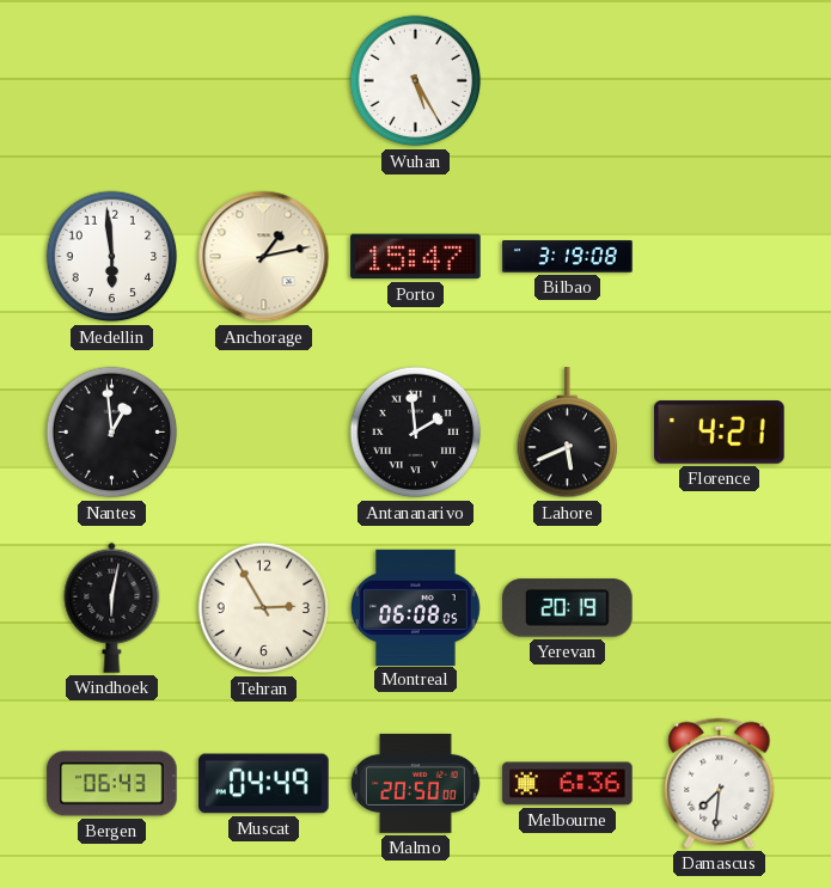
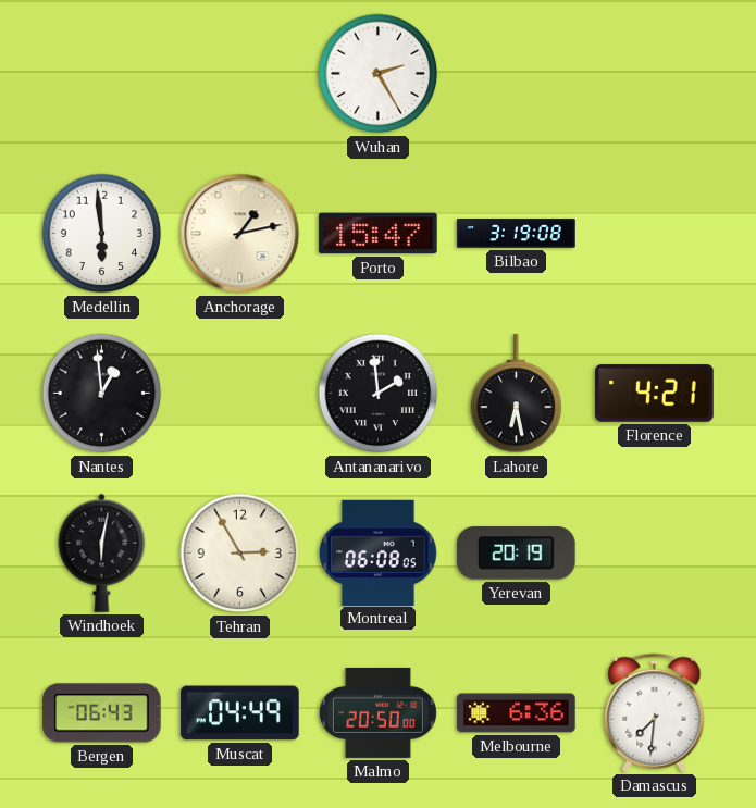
Wuhan: 5:25 -> 2:25 (379, 74)
Lahore: 5:41 -> 6:28 (517, 394)
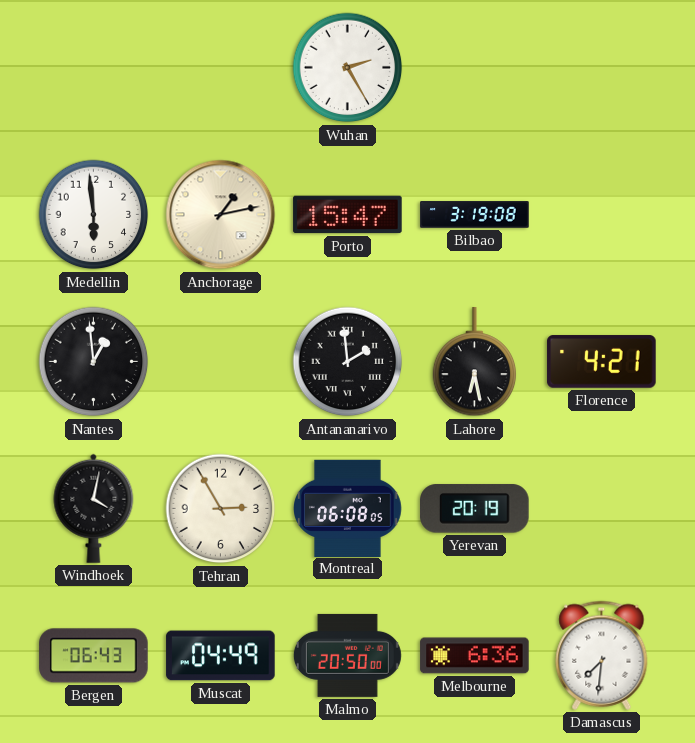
Windhoek: 6:02 -> 4:02 (94, 508)
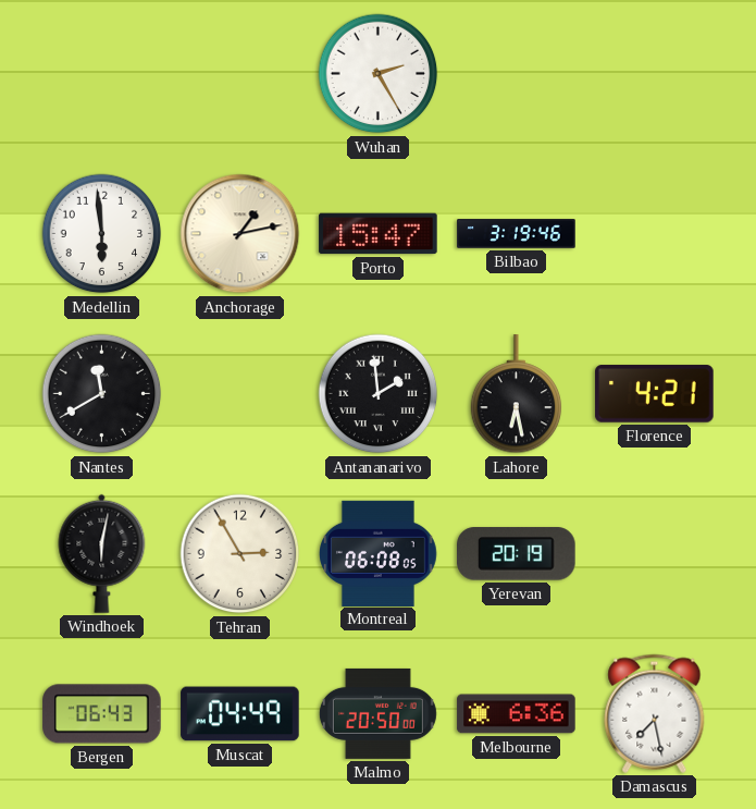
Bilbao: 3:19:08 -> 3:19:46 (517, 234)
Nantes: 12:59 -> 11:40 (102, 394)
Windhoek: 4:02 -> 6:02 (102, 553)
Damascus: 7:31 -> 7:28 (655, 713)
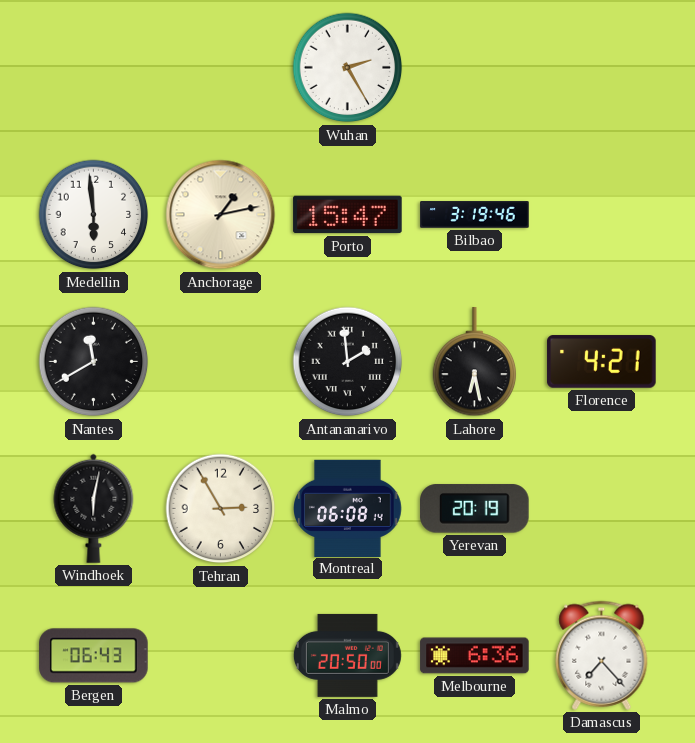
Montreal: 06:08:05 -> 06:08:14 (348, 508)
Muscat: 04:49 -> none (240, 714)
Damascus: 7:28 -> 7:23 (602, 655)
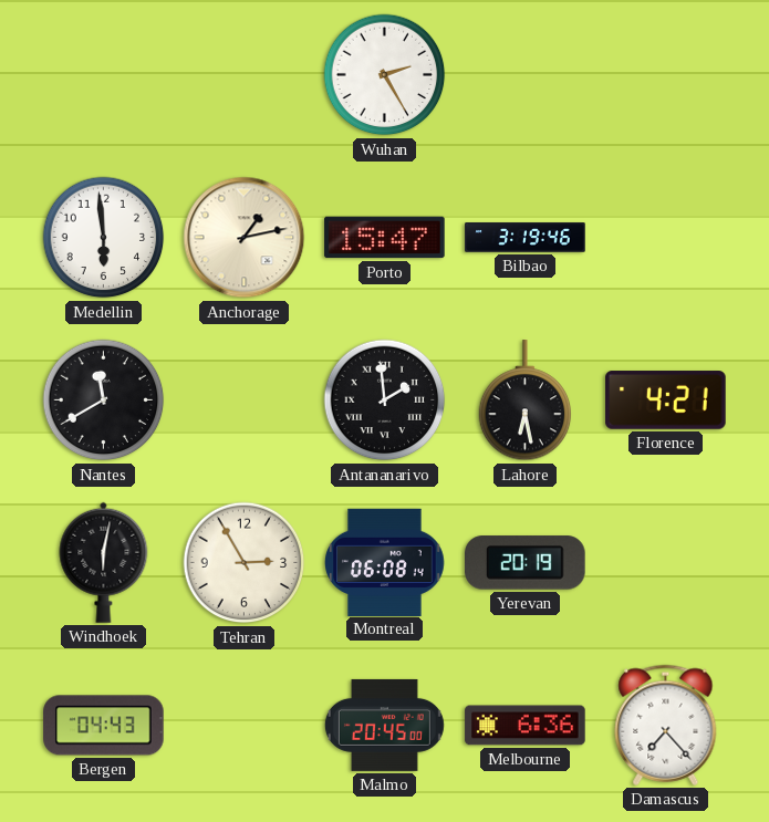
Bergen: 06:43 -> 04:43 (104, 726)
Malmo: 20:50 -> 20:45 (384, 725)
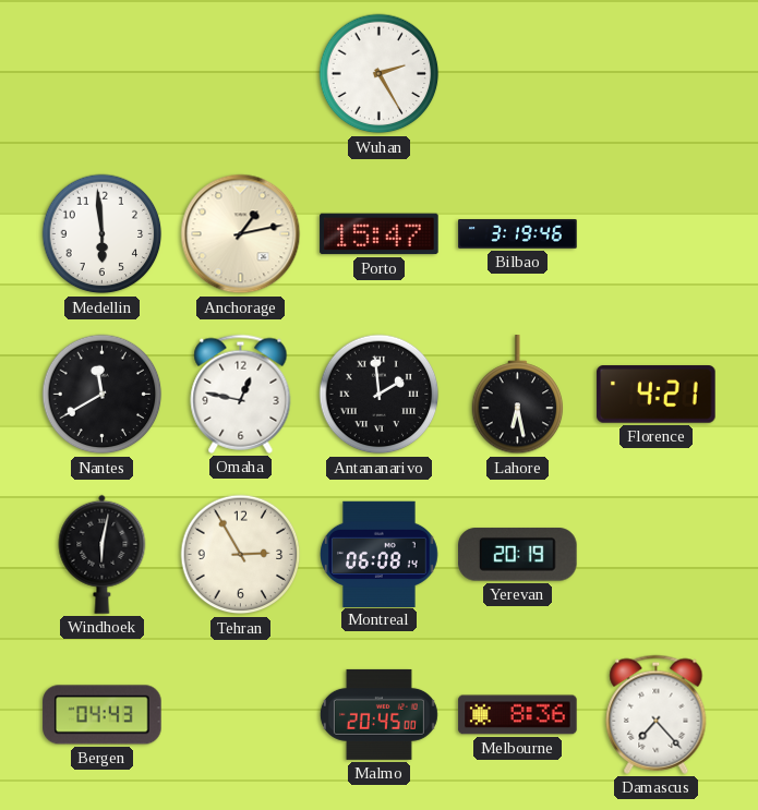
Omaha: none -> 12:47 (241, 394)
Melbourne: 6:36 -> 8:36 (518, 715)
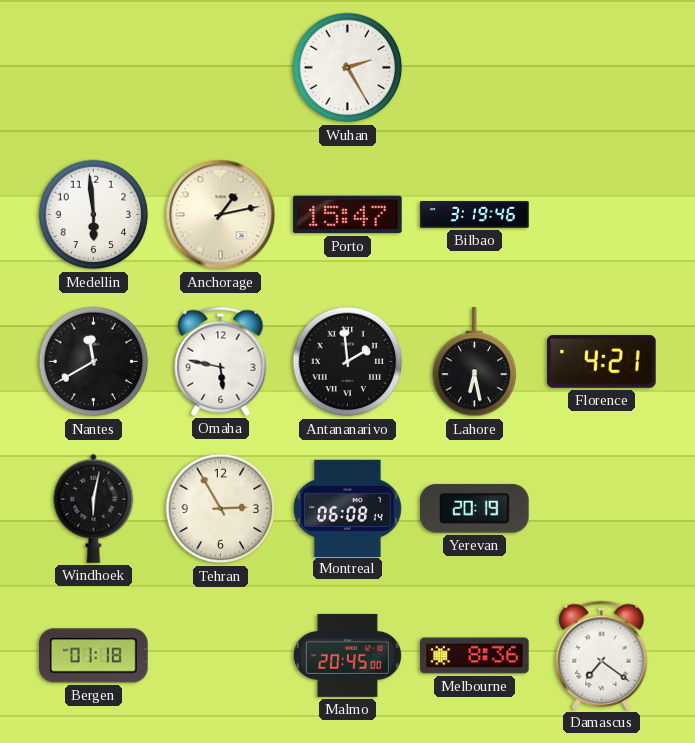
Omaha: 12:47 -> 5:47 (221, 361)
Bergen: 04:43 -> 01:18 (94, 656)
Damascus: 7:23 -> 7:21 (602, 655)
